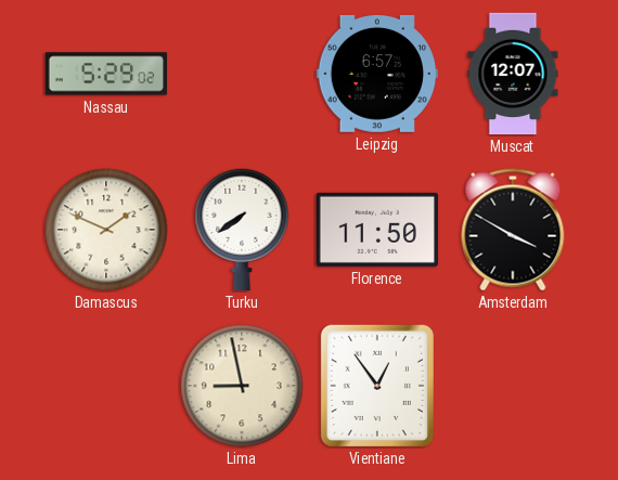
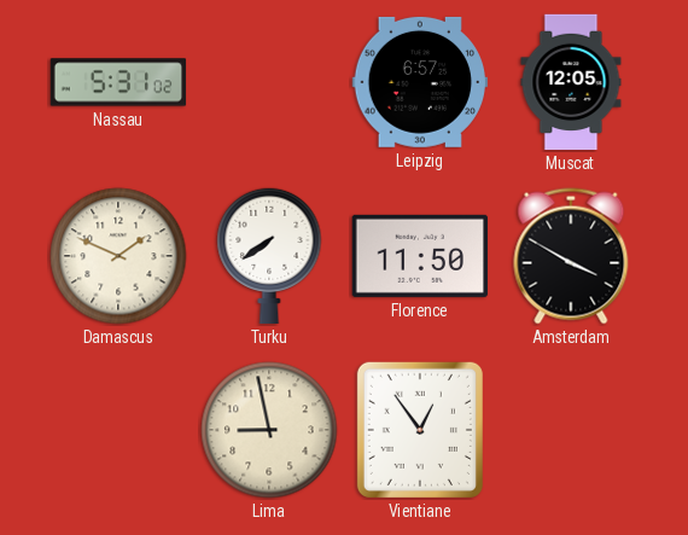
Nassau: 5:29 -> 5:31 (118, 82)
Muscat: 12:07 -> 12:05 (571, 82)
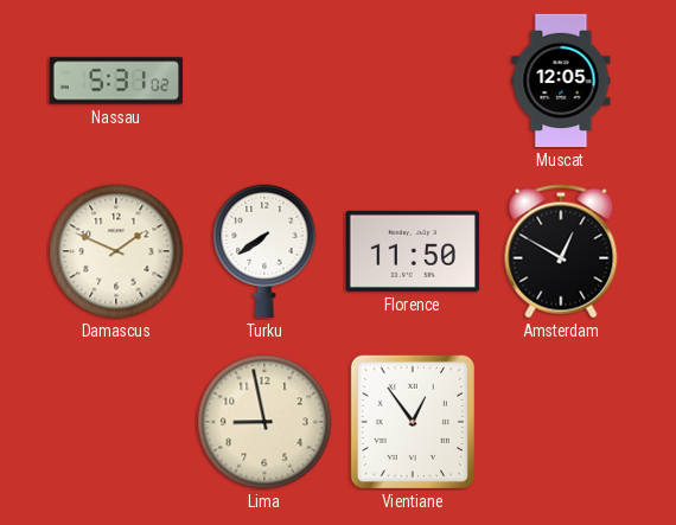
Leipzig: 6:57 -> none (419, 82)
Amsterdam: 3:50 -> 12:50 (561, 251)
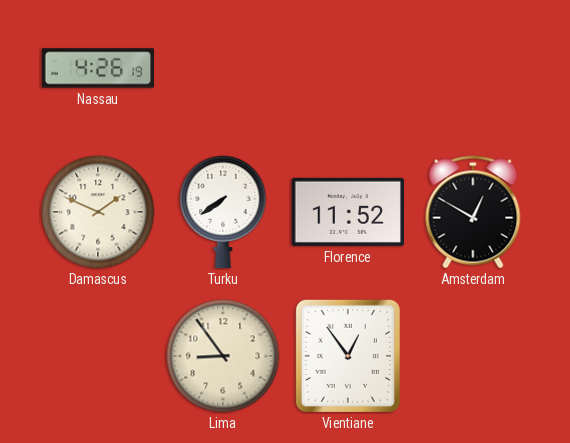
Nassau: 5:31 -> 4:26 (98, 68)
Muscat: 12:05 -> none (561, 81)
Florence: 11:50 -> 11:52 (347, 212)
Lima: 8:58 -> 8:54 (223, 356)
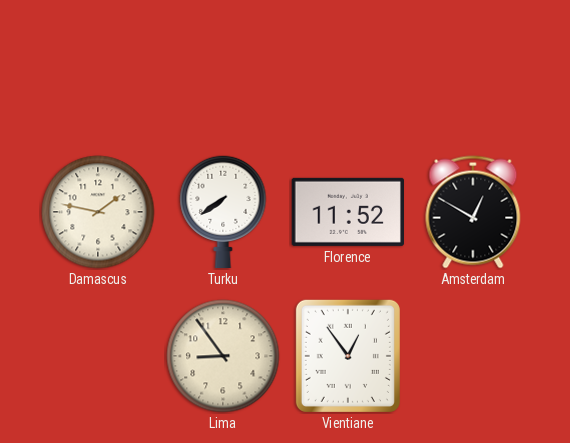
Nassau: 4:26 -> none (98, 68)
Damascus: 1:49 -> 1:47 (98, 212)
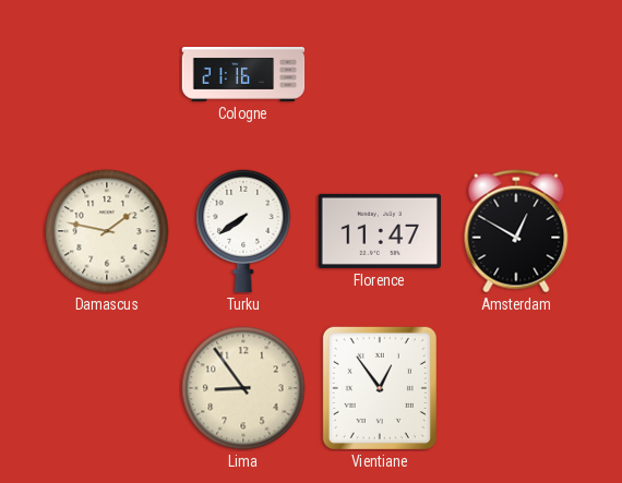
Cologne: none -> 21:16 (243, 75)
Florence: 11:52 -> 11:47 (379, 231)
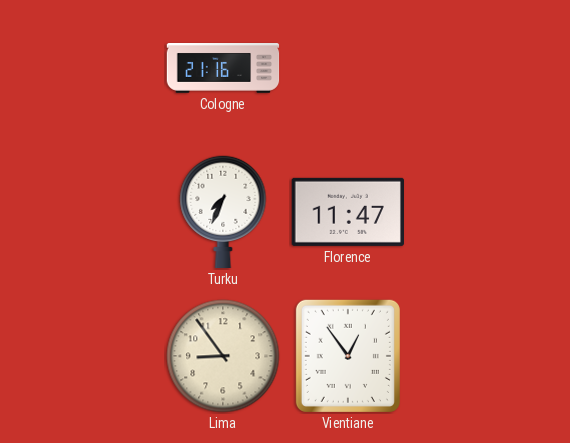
Damascus: 1:47 -> none (107, 231)
Turku: 7:39 -> 7:34 (223, 212)
Amsterdam: 12:50 -> none (516, 231)
